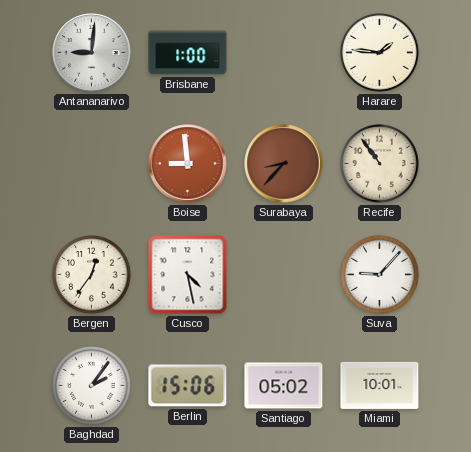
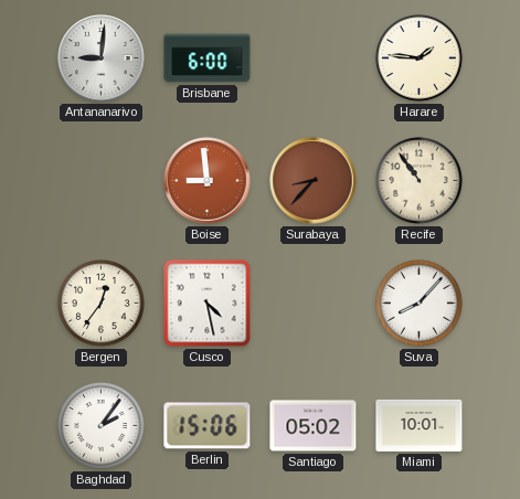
Brisbane: 1:00 -> 6:00 (208, 59)
Suva: 9:07 -> 8:07 (420, 304)
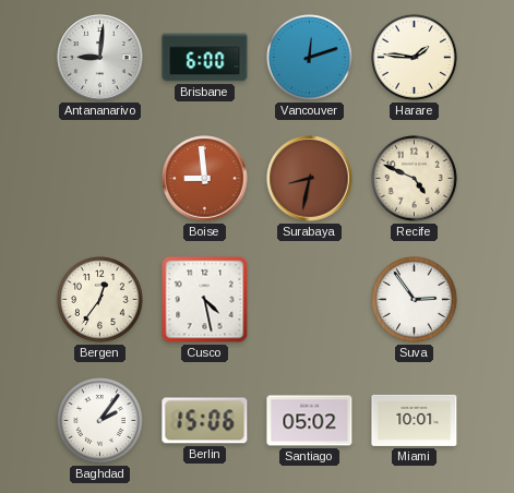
Vancouver: none -> 12:12 (310, 58)
Surabaya: 8:37 -> 8:32 (310, 179)
Recife: 10:54 -> 4:49 (415, 179)
Suva: 8:07 -> 2:54 (415, 300)
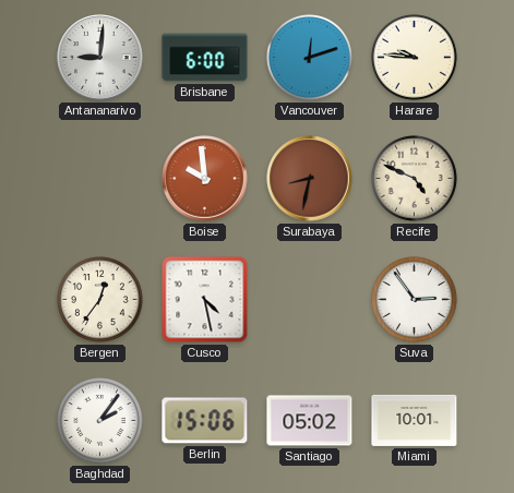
Harare: 1:46 -> 9:46 (415, 58)
Boise: 8:59 -> 9:59 (205, 179)
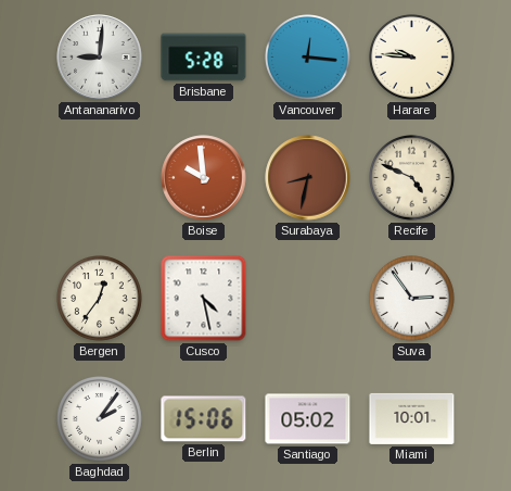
Brisbane: 6:00 -> 5:28 (204, 58)
Vancouver: 12:12 -> 12:16 (308, 58)
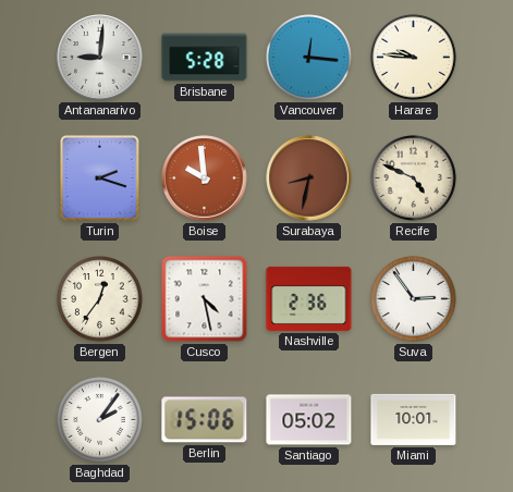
Turin: none -> 2:18 (99, 177)
Nashville: none -> 2:36 (309, 298)
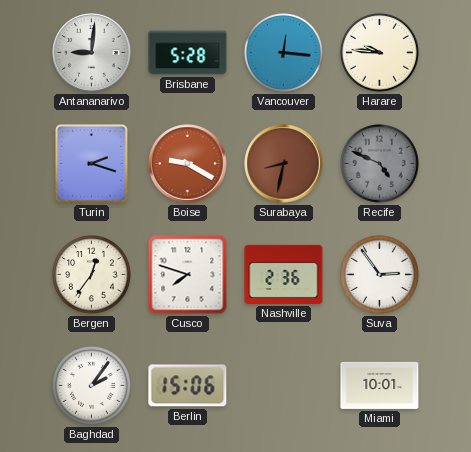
Boise: 9:59 -> 9:20 (188, 164)
Recife dial: cream -> grey (380, 164)
Cusco: 4:28 -> 7:48 (188, 275)
Santiago: 05:02 -> none (309, 420)
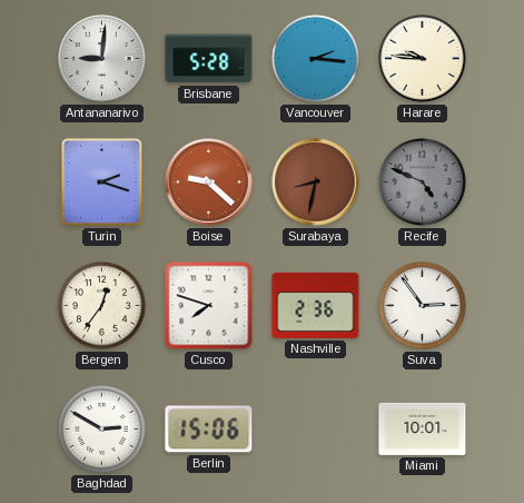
Vancouver: 12:16 -> 2:16 (316, 59)
Boise: 9:20 -> 9:22 (209, 183)
Baghdad: 2:06 -> 2:50 (102, 430)
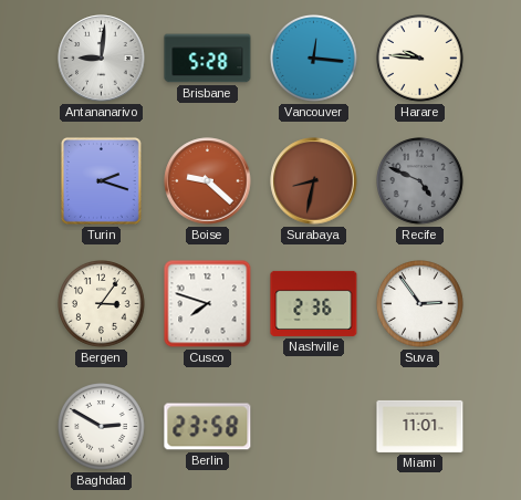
Vancouver: 2:16 -> 12:16 (314, 59)
Bergen: 12:36 -> 3:06 (102, 304)
Berlin: 15:06 -> 23:58 (208, 427)
Miami: 10:01 -> 11:01 (420, 426)
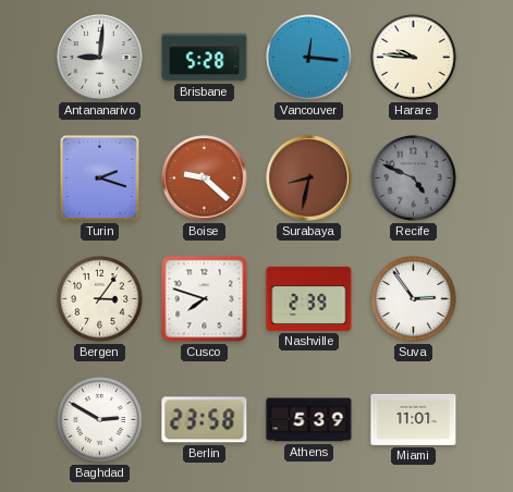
Nashville: 2:36 -> 2:39 (309, 298)
Athens: none -> 5:39 (309, 420)
